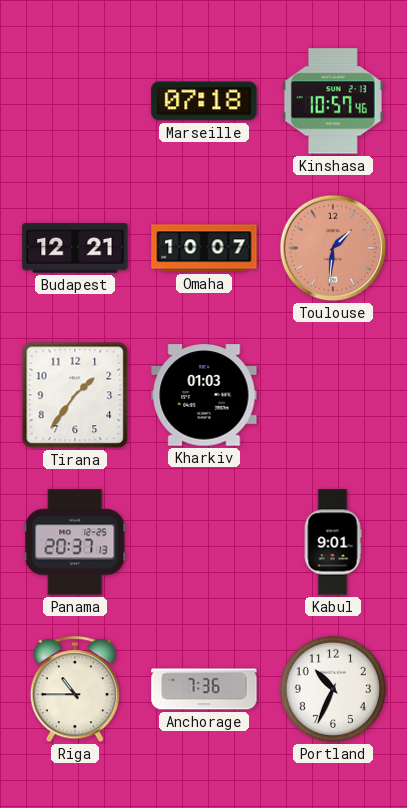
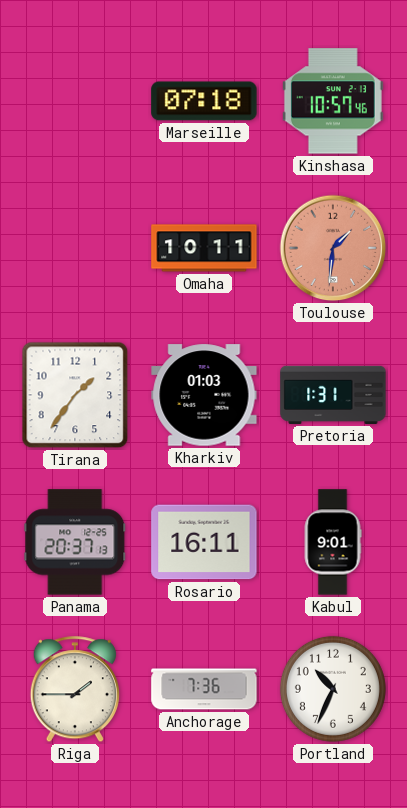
Budapest: 12:21 -> none (75, 248)
Omaha: 10:07 -> 10:11 (204, 248)
Pretoria: none -> 1:31 (333, 395)
Rosario: none -> 16:11 (204, 542)
Riga: 10:45 -> 1:45 (75, 690)
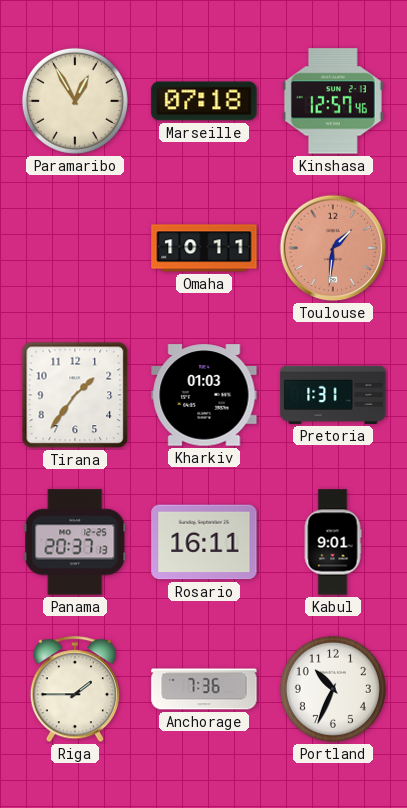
Paramaribo: none -> 12:55 (75, 101)
Kinshasa: 10:57 -> 12:57 (333, 101)
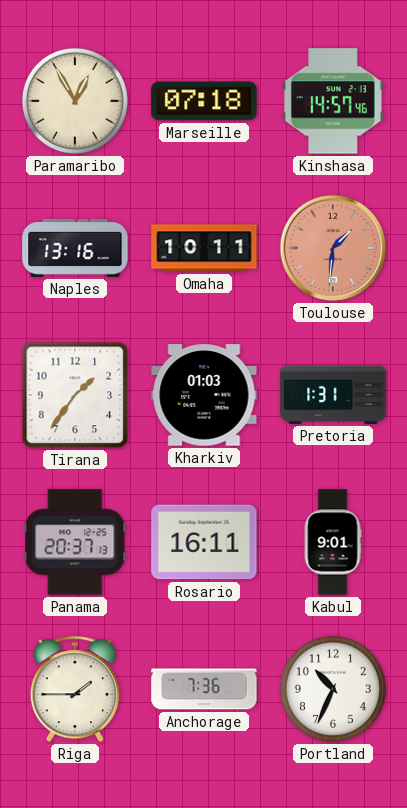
Kinshasa: 12:57 -> 14:57 (333, 101)
Naples: none -> 13:16 (75, 248)
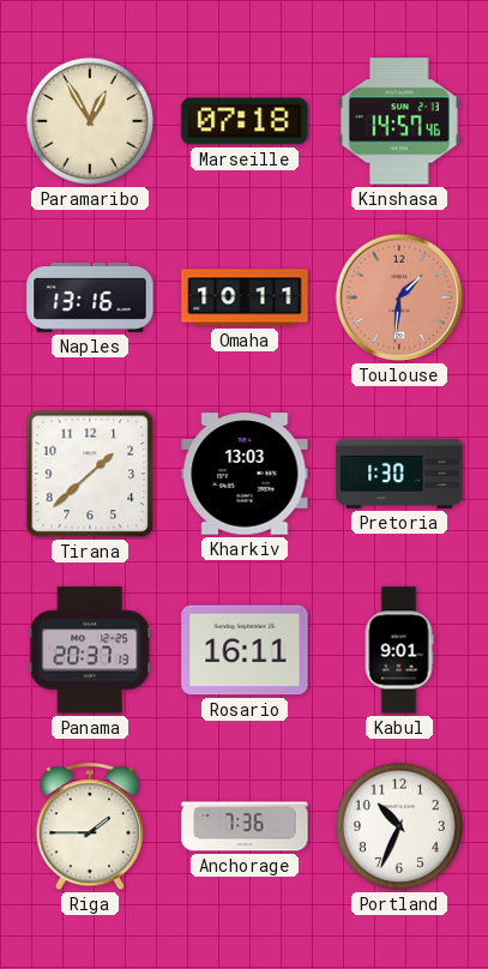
Tirana: 1:36 -> 1:38 (90, 474)
Kharkiv: 01:03 -> 13:03 (245, 474)
Pretoria: 1:31 -> 1:30 (399, 474)
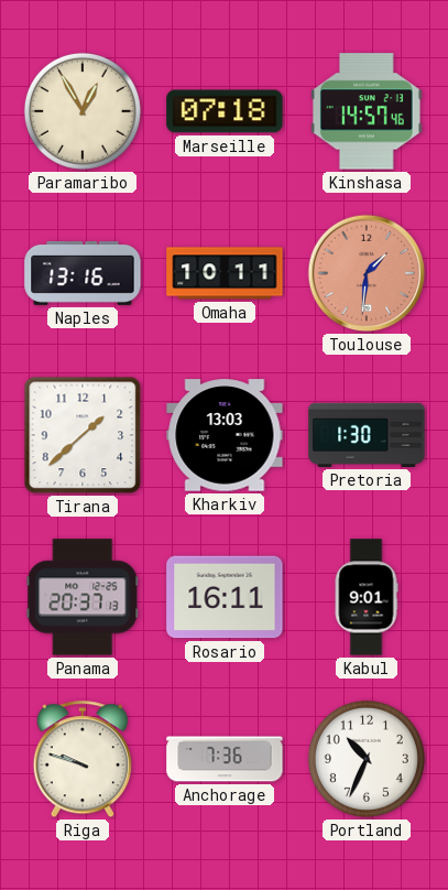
Riga: 1:45 -> 9:48 (83, 760)
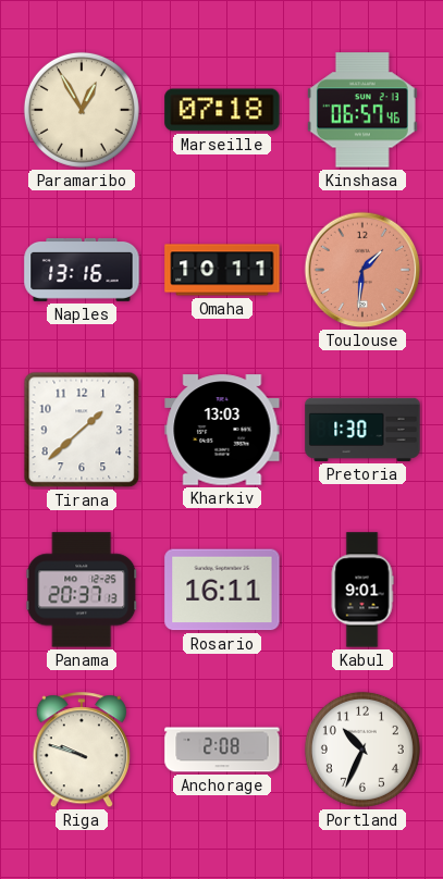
Kinshasa: 14:57 -> 06:57 (362, 110)
Anchorage: 7:36 -> 2:08 (222, 750)
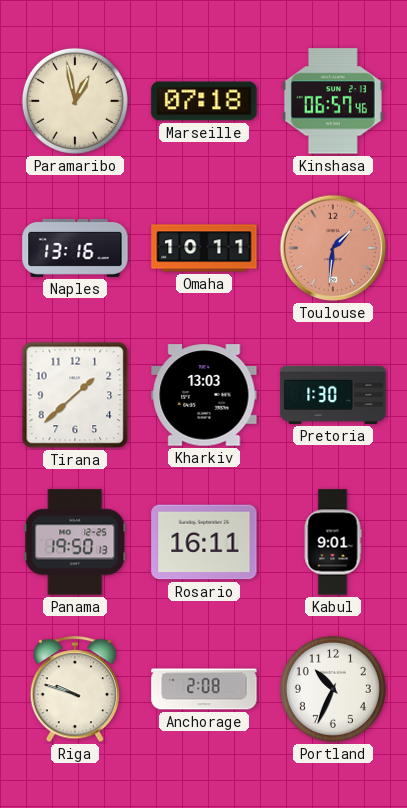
Paramaribo: 12:55 -> 12:58 (75, 101)
Panama: 20:37 -> 19:50 (75, 542)
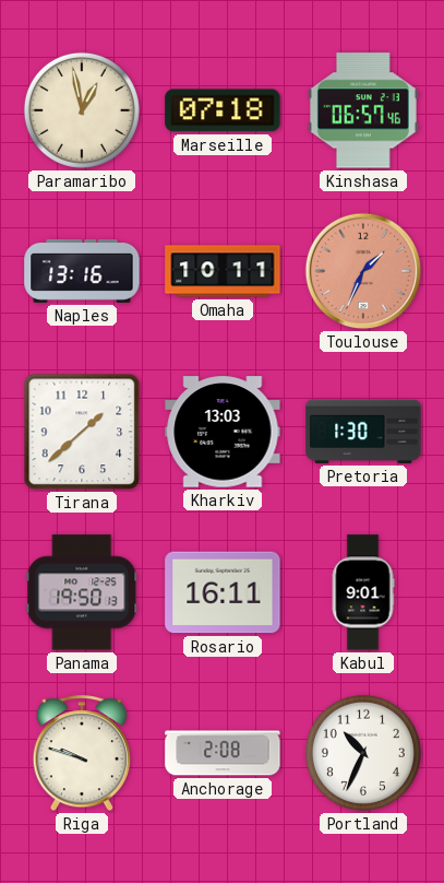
Toulouse: 1:31 -> 1:34 (363, 271)
